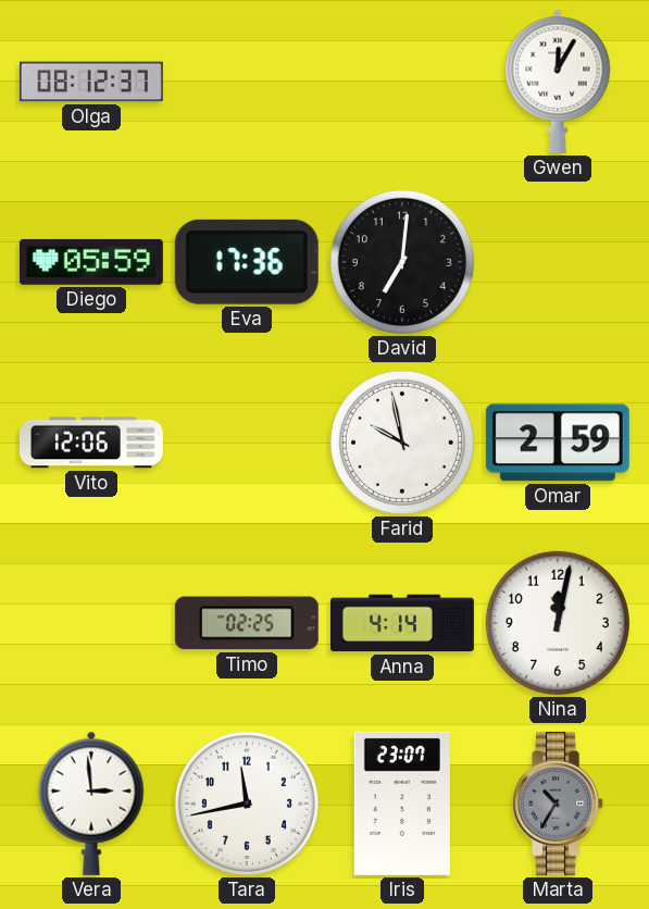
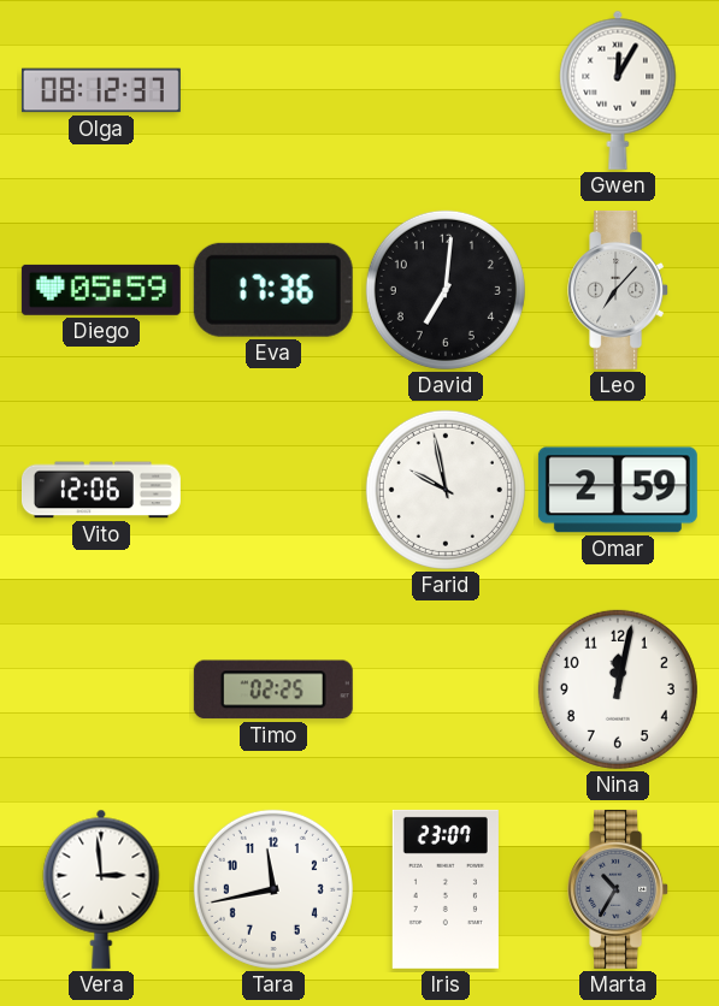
Leo: none -> 7:07 (619, 290)
Anna: 4:14 -> none (402, 623)
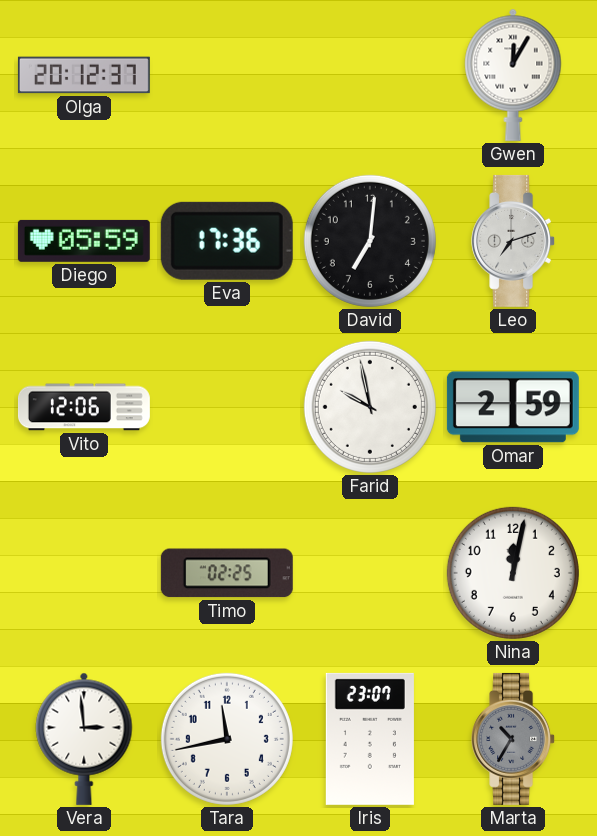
Olga: 08:12 -> 20:12 (84, 75)
Leo: 7:07 -> 7:12 (514, 241)
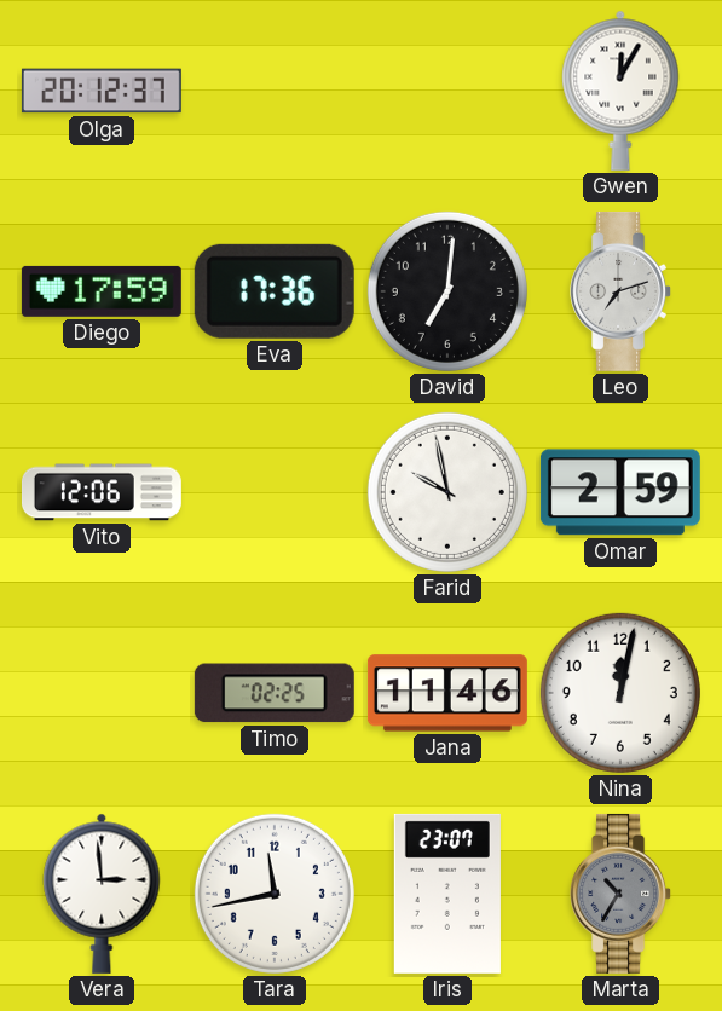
Diego: 05:59 -> 17:59 (102, 291)
Jana: none -> 11:46 (447, 693)
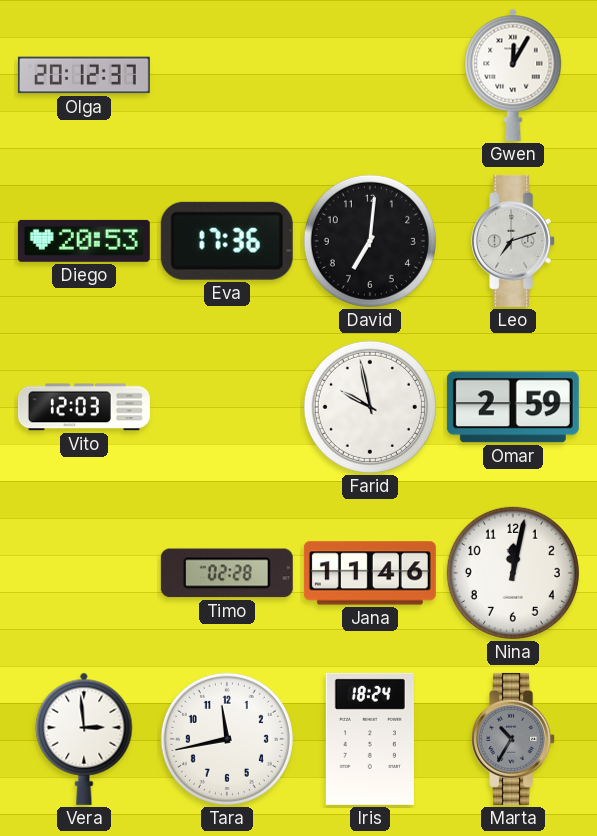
Diego: 17:59 -> 20:53 (84, 241)
Vito: 12:06 -> 12:03 (84, 407)
Timo: 02:25 -> 02:28 (227, 573)
Iris: 23:07 -> 18:24 (370, 739)
